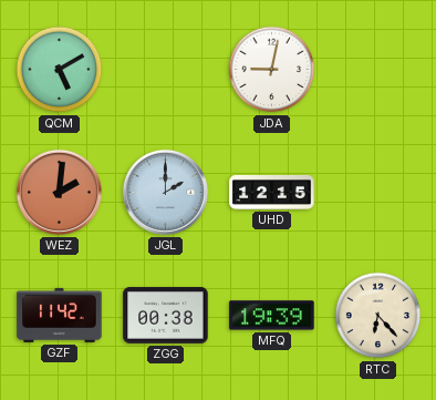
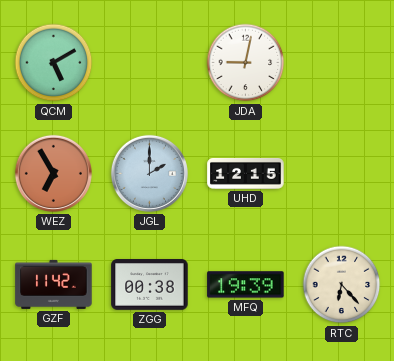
WEZ: 2:01 -> 6:55 (53, 173)
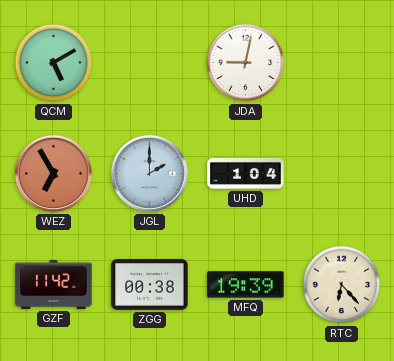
UHD: 12:15 -> 1:04 (246, 173)
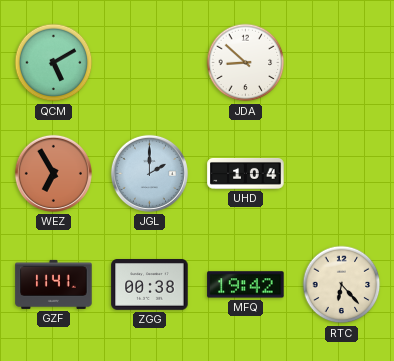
JDA: 9:02 -> 8:52 (246, 63)
GZF: 11:42 -> 11:41 (54, 284)
MFQ: 19:39 -> 19:42 (246, 285)
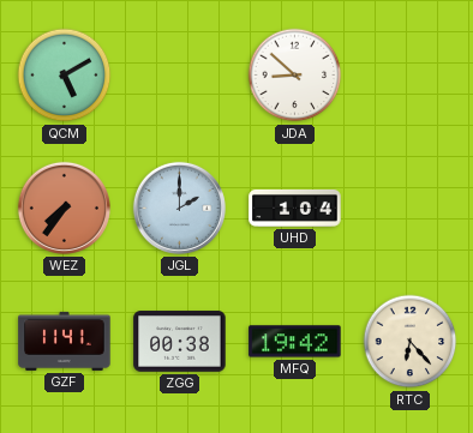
WEZ: 6:55 -> 7:36 (64, 208)
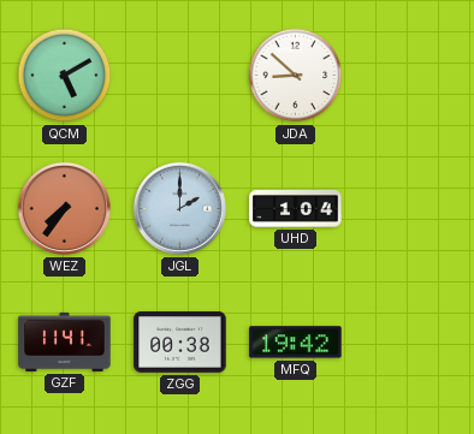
RTC: 6:23 -> none (411, 342)
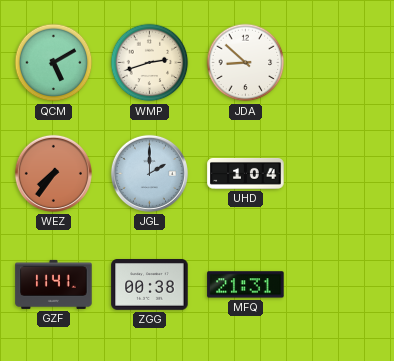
WMP: none -> 2:42 (150, 63)
MFQ: 19:42 -> 21:31 (246, 285)
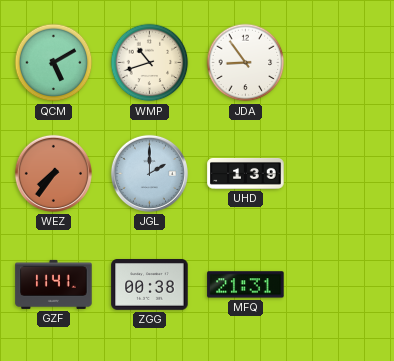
WMP: 2:42 -> 10:42 (150, 63)
JDA: 8:52 -> 8:54 (246, 63)
UHD: 1:04 -> 1:39 (246, 173)
